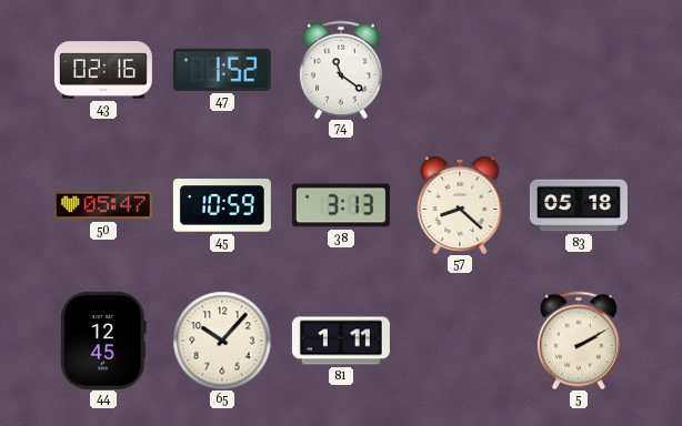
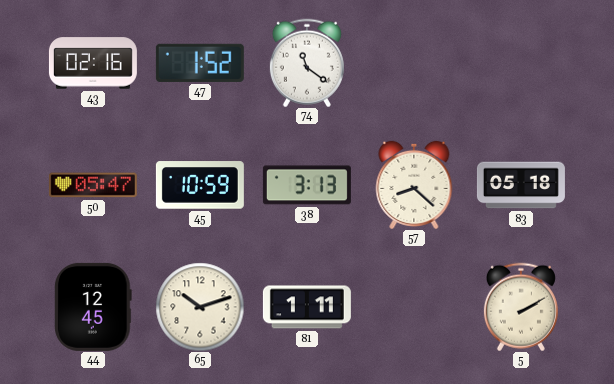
65: 10:07 -> 10:12 (200, 307)
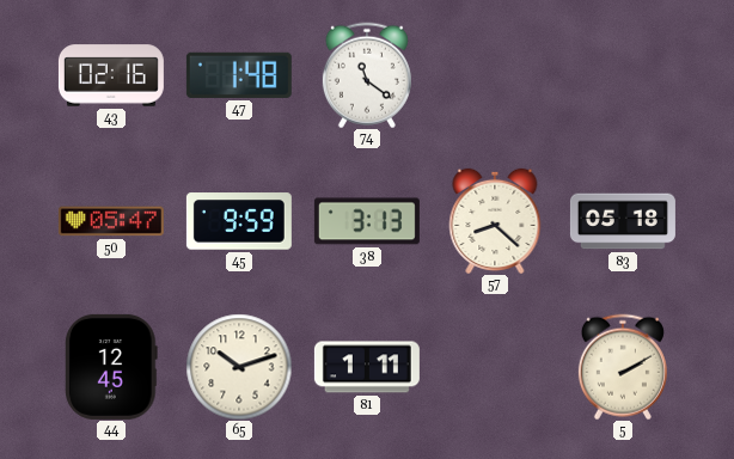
47: 1:52 -> 1:48 (239, 75)
45: 10:59 -> 9:59 (239, 221)
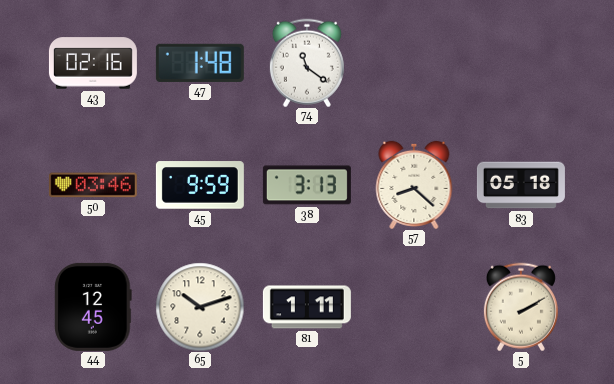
50: 05:47 -> 03:46 (93, 185)
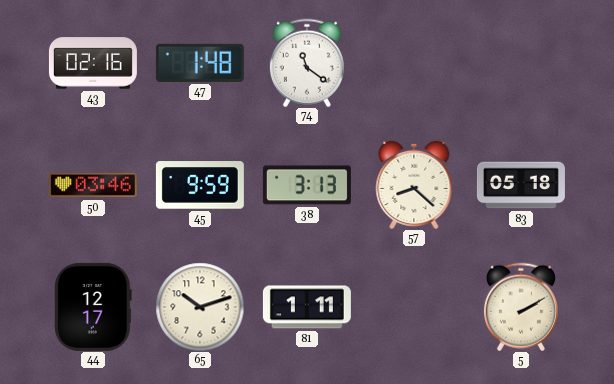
44: 12:45 -> 12:17 (94, 307)
